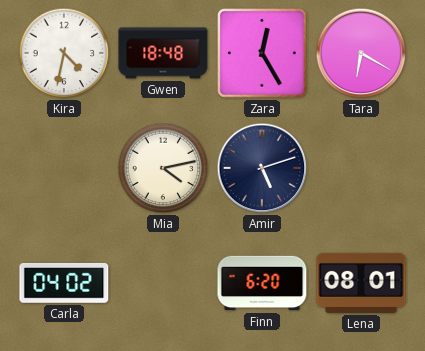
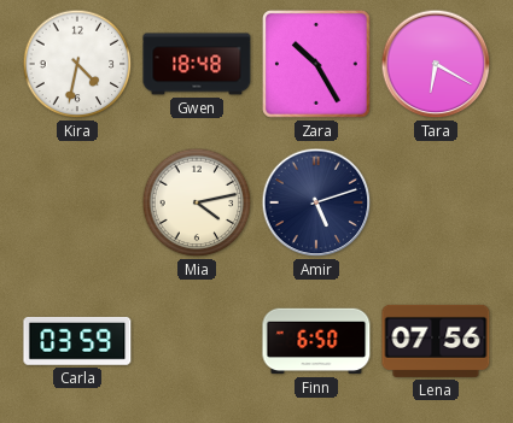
Zara: 12:25 -> 10:25 (317, 65)
Carla: 04:02 -> 03:59 (77, 341)
Finn: 6:20 -> 6:50 (316, 341)
Lena: 08:01 -> 07:56 (436, 341)
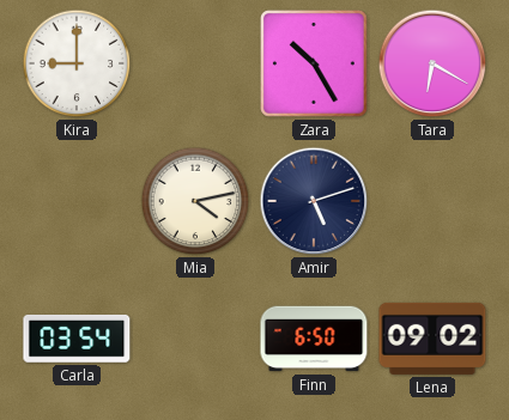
Kira: 4:32 -> 9:00 (77, 63)
Gwen: 18:48 -> none (197, 64)
Carla: 03:59 -> 03:54 (77, 339)
Lena: 07:56 -> 09:02 (432, 339)
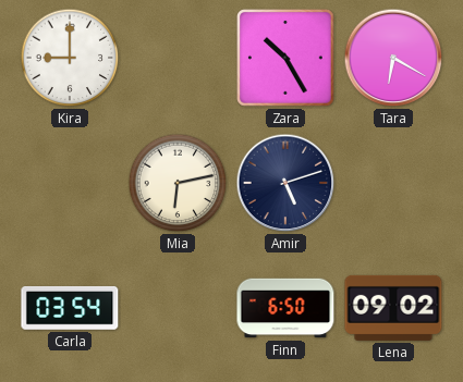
Mia: 4:13 -> 6:13 (178, 183)
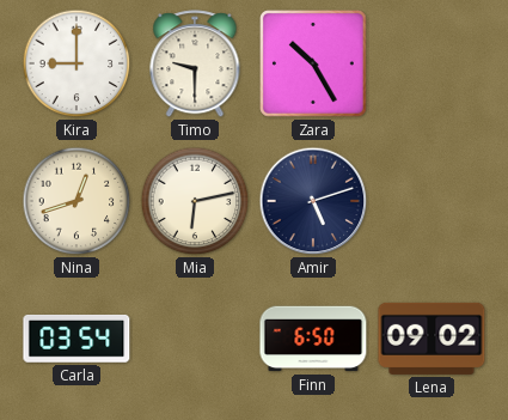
Timo: none -> 9:30 (195, 65)
Tara: 6:20 -> none (393, 58)
Nina: none -> 12:42 (76, 201)
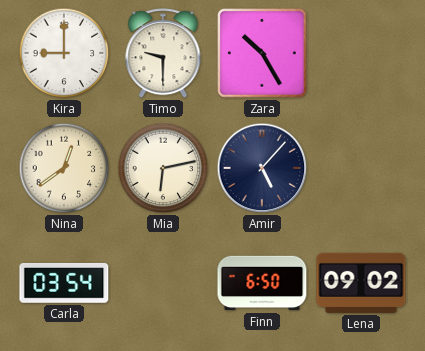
Nina: 12:42 -> 12:39 (64, 168)
Amir: 5:12 -> 5:07 (262, 168)
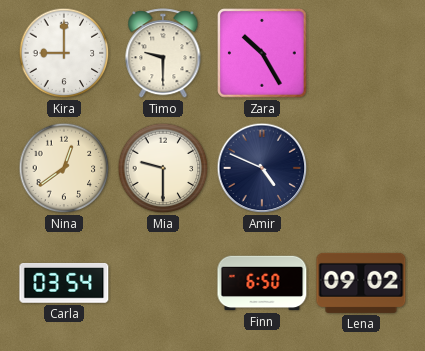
Mia: 6:13 -> 9:30 (163, 168)
Amir: 5:07 -> 4:49 (262, 168)
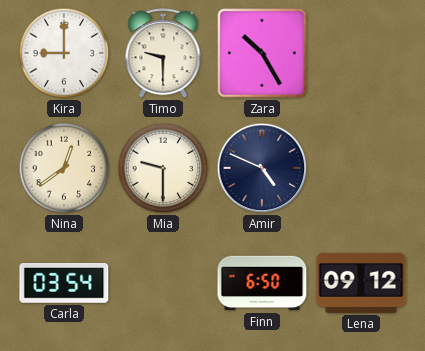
Lena: 09:02 -> 09:12 (361, 283)
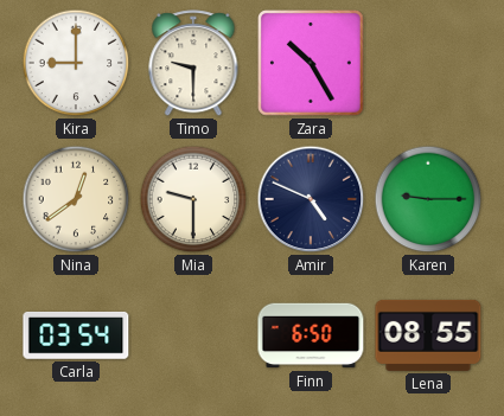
Karen: none -> 9:15 (428, 199)
Lena: 09:12 -> 08:55 (428, 335)
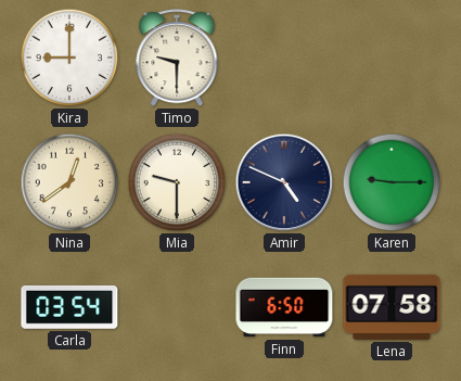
Zara: 10:25 -> none (312, 64)
Lena: 08:55 -> 07:58 (392, 307)
